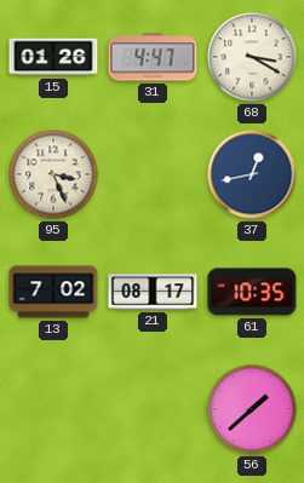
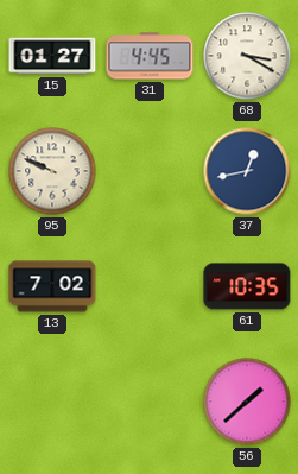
15: 01:26 -> 01:27 (52, 56)
31: 4:47 -> 4:45 (150, 56)
95: 3:26 -> 9:49 (52, 171)
21: 08:17 -> none (153, 292)
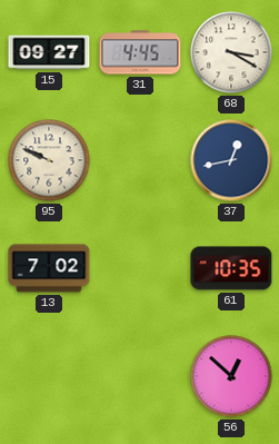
15: 01:27 -> 09:27 (49, 52)
56: 1:38 -> 12:52 (231, 376)
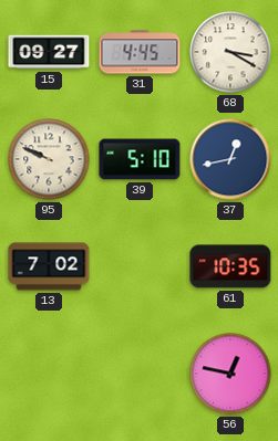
39: none -> 5:10 (140, 159)
56: 12:52 -> 12:47 (230, 374)
